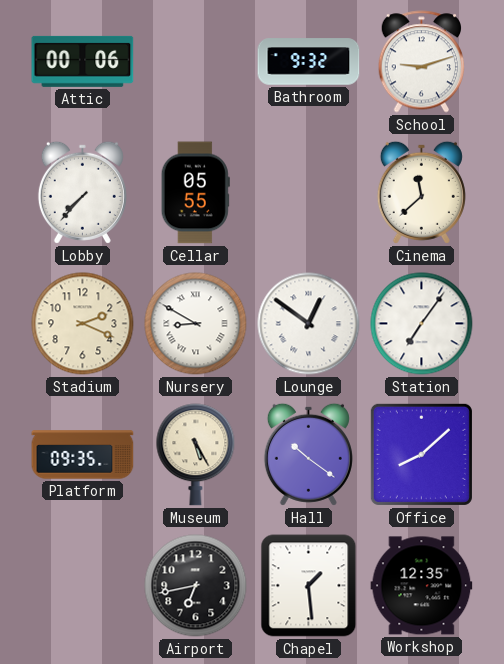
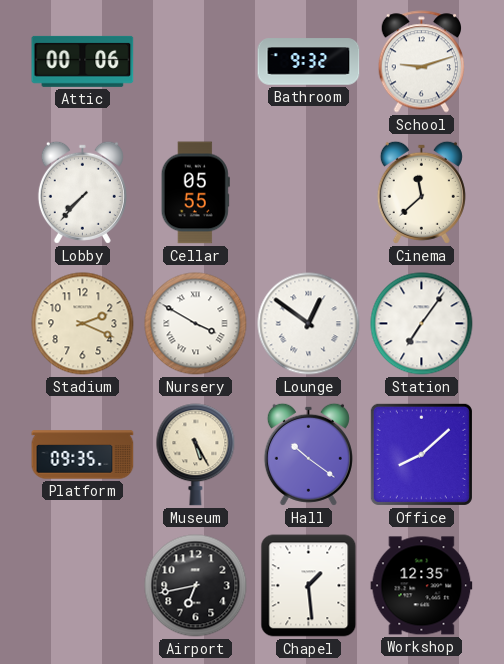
Nursery: 8:50 -> 3:50 (196, 324)
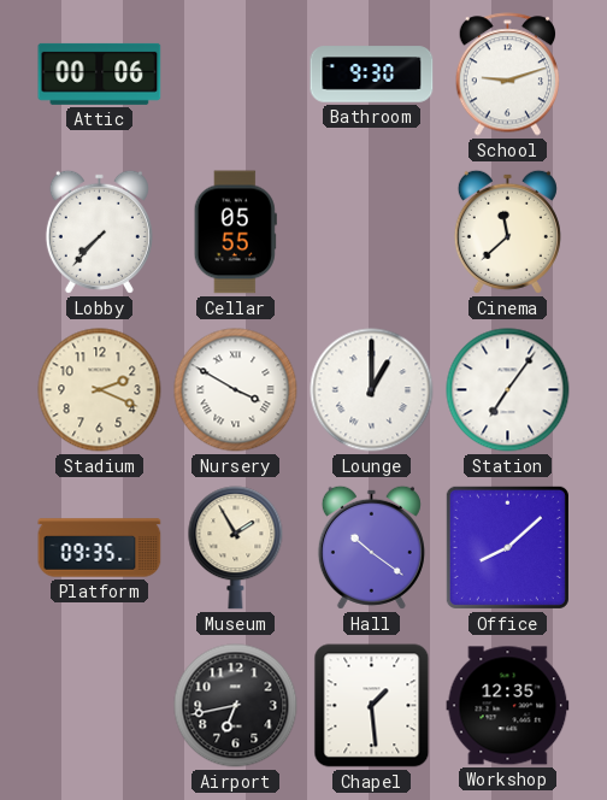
Bathroom: 9:32 -> 9:30 (372, 75)
Lounge: 12:51 -> 1:00 (372, 390)
Museum: 5:25 -> 1:55 (236, 548)
